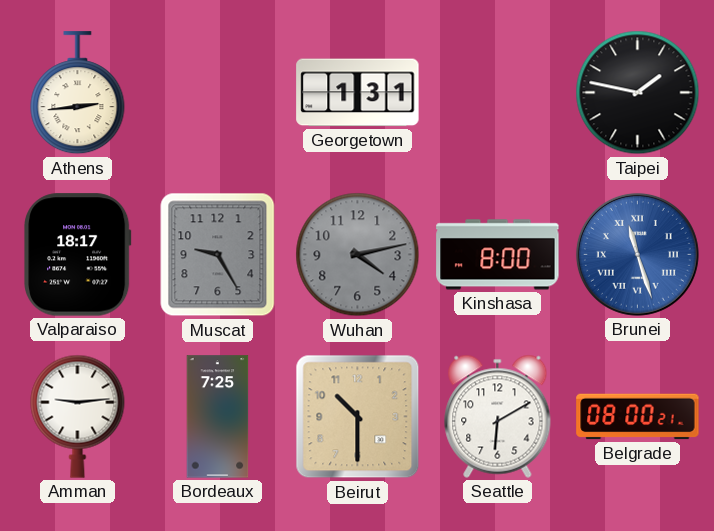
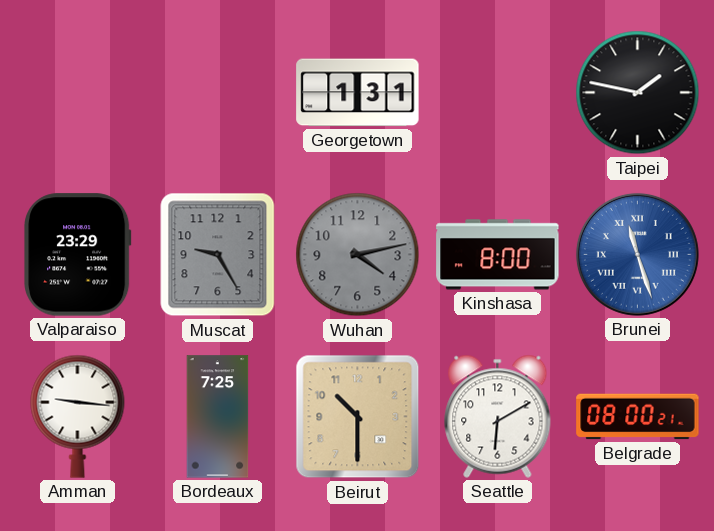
Athens: 2:44 -> none (78, 93)
Valparaiso: 18:17 -> 23:29 (78, 255)
Amman: 9:14 -> 9:16 (78, 416)
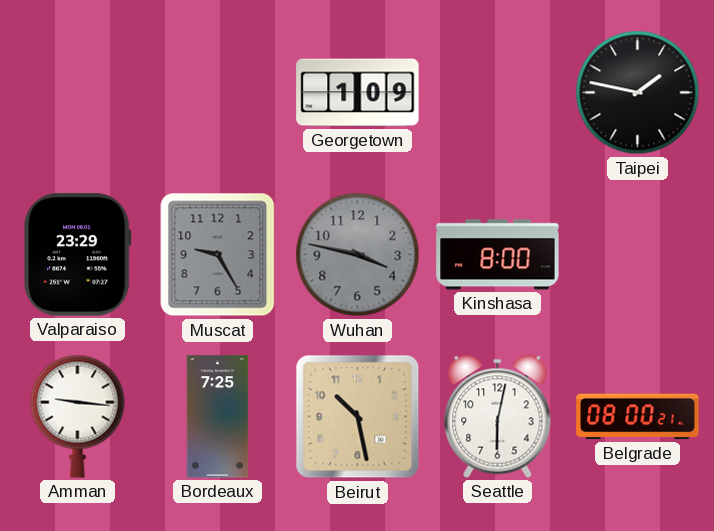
Georgetown: 1:31 -> 1:09 (358, 93)
Wuhan: 4:13 -> 3:47 (358, 255)
Brunei: 11:27 -> none (637, 254)
Beirut: 10:30 -> 10:28 (358, 417)
Seattle: 6:10 -> 6:02 (498, 416)
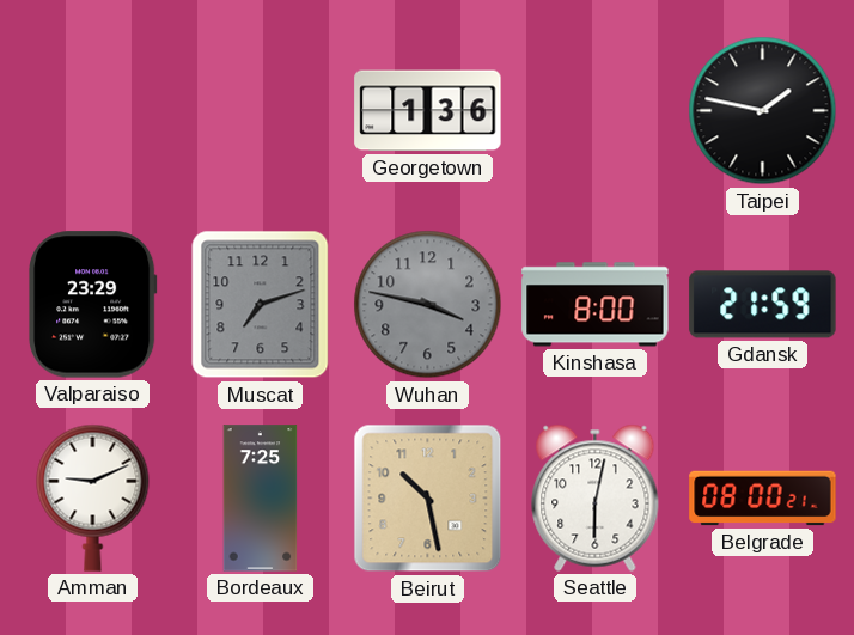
Georgetown: 1:09 -> 1:36 (428, 111)
Muscat: 9:25 -> 7:12 (261, 305)
Gdansk: none -> 21:59 (763, 305)
Amman: 9:16 -> 9:11 (93, 497)
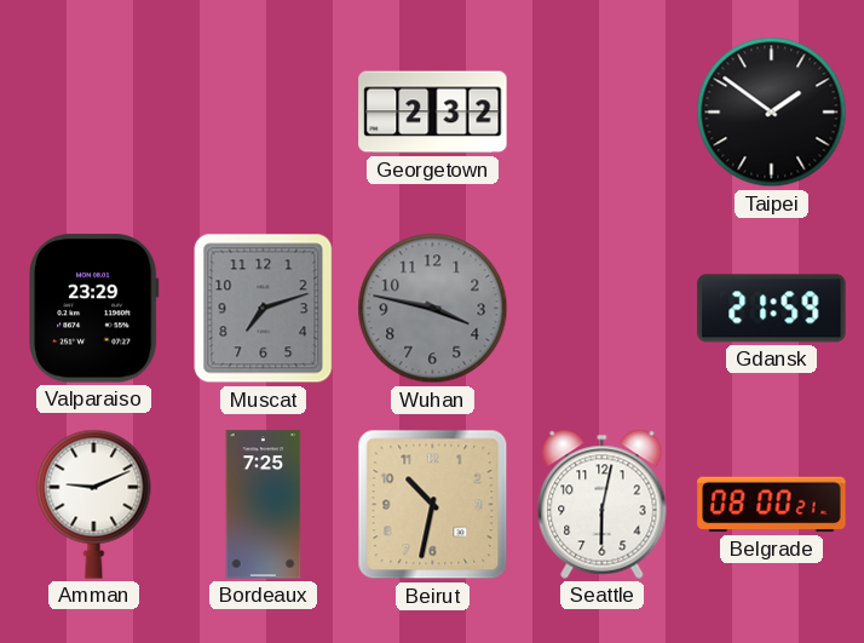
Georgetown: 1:36 -> 2:32 (433, 113)
Taipei: 1:47 -> 1:51 (772, 113)
Kinshasa: 8:00 -> none (596, 305)
Beirut: 10:28 -> 10:32 (433, 505)
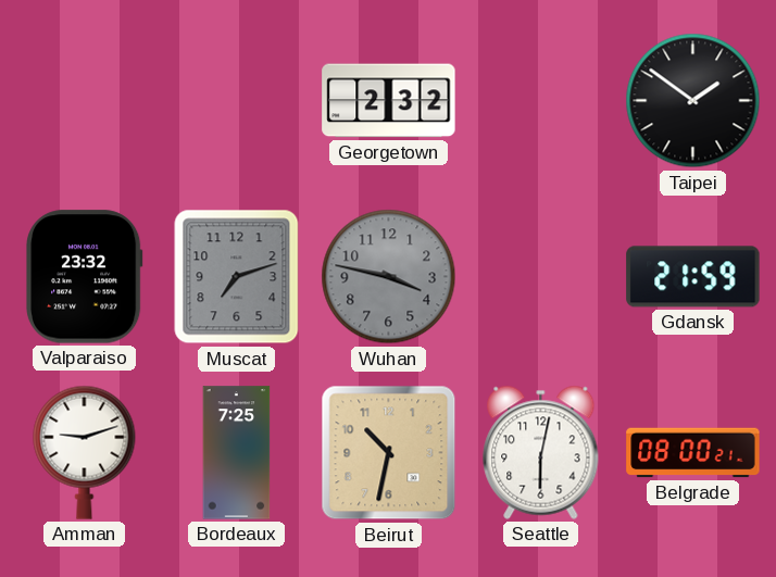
Valparaiso: 23:29 -> 23:32 (85, 277)
Amman: 9:11 -> 9:12 (85, 452)
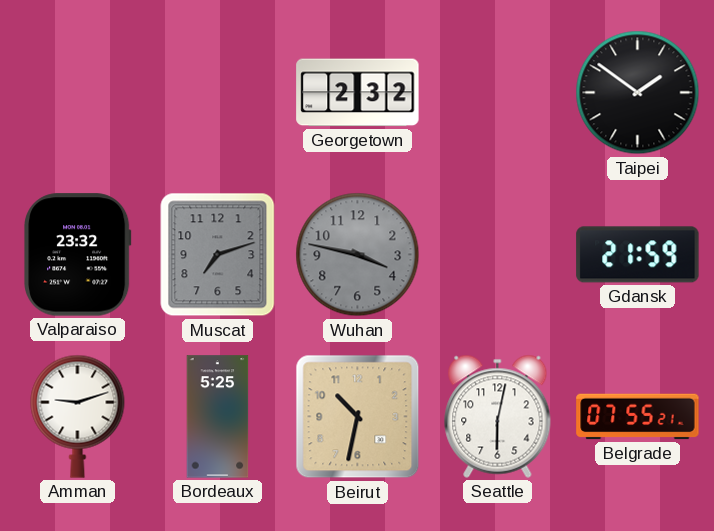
Bordeaux: 7:25 -> 5:25 (218, 417)
Belgrade: 08:00 -> 07:55 (638, 417)
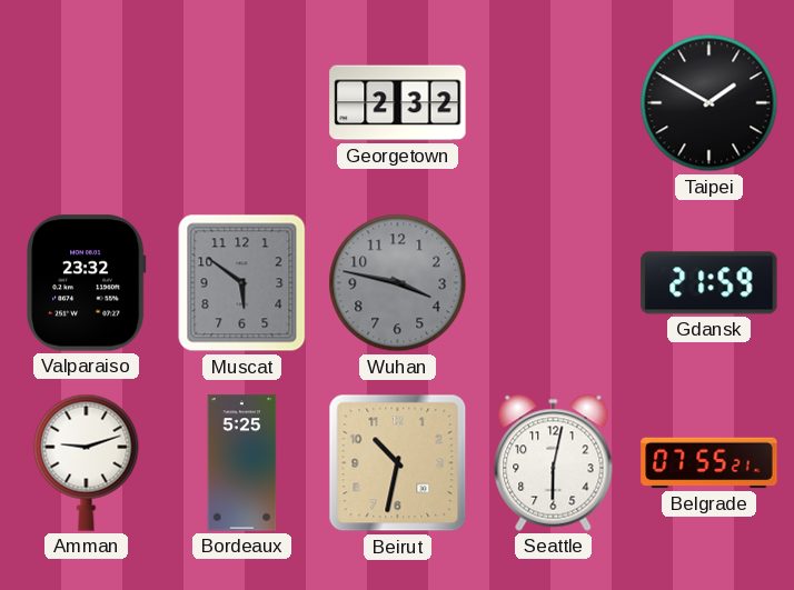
Taipei: 1:51 -> 1:50 (709, 103)
Muscat: 7:12 -> 5:51 (242, 283)
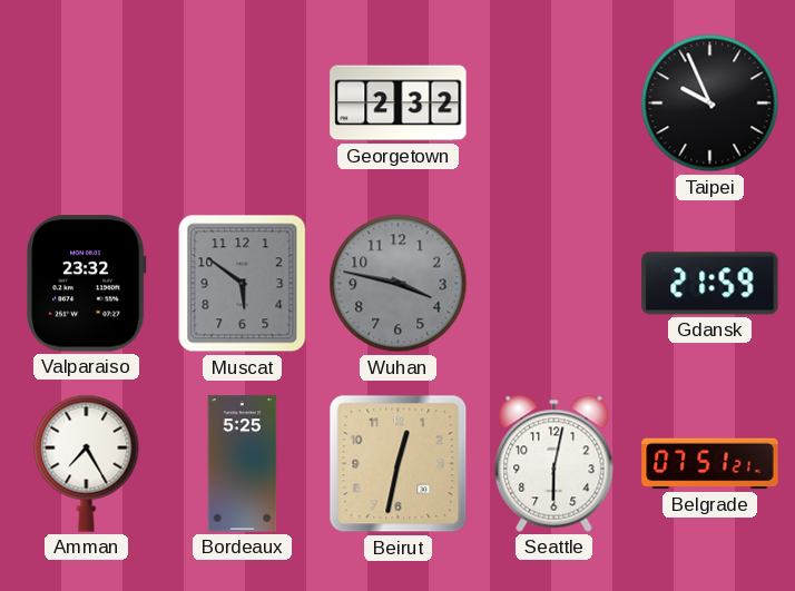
Taipei: 1:50 -> 9:56 (710, 104)
Amman: 9:12 -> 7:25 (87, 463)
Beirut: 10:32 -> 12:32 (399, 464)
Belgrade: 07:55 -> 07:51 (710, 464)
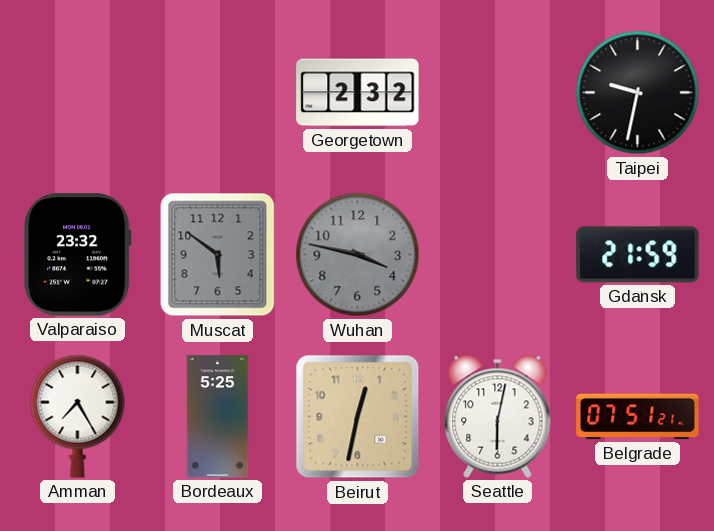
Taipei: 9:56 -> 9:32 (638, 93)
